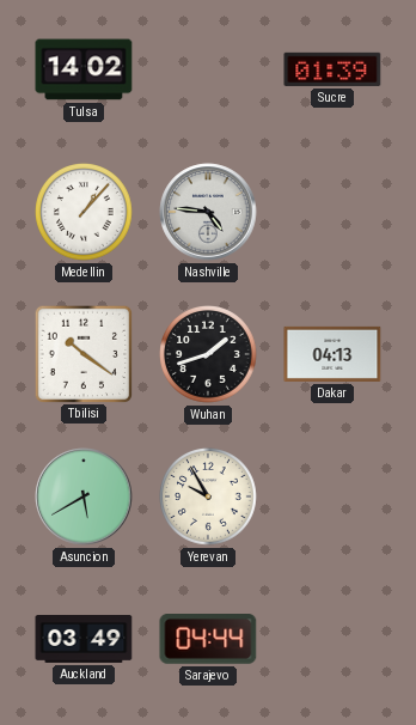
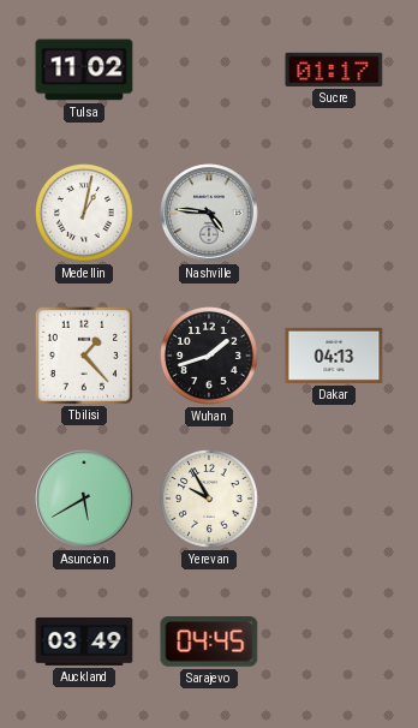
Tulsa: 14:02 -> 11:02 (84, 70)
Sucre: 01:39 -> 01:17 (334, 70)
Medellin: 1:07 -> 1:02 (85, 214)
Tbilisi: 10:21 -> 1:23 (83, 354)
Sarajevo: 04:44 -> 04:45 (209, 643)
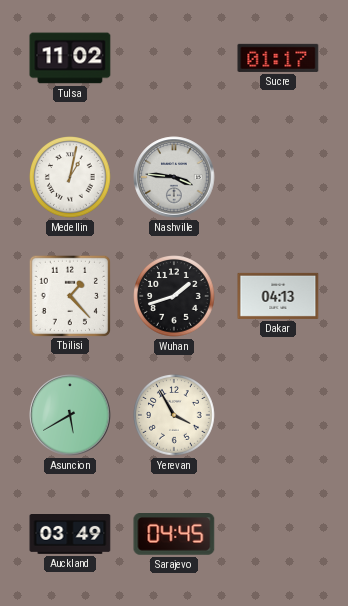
Nashville: 4:46 -> 3:46 (174, 177)
Yerevan: 9:55 -> 3:55 (175, 416)
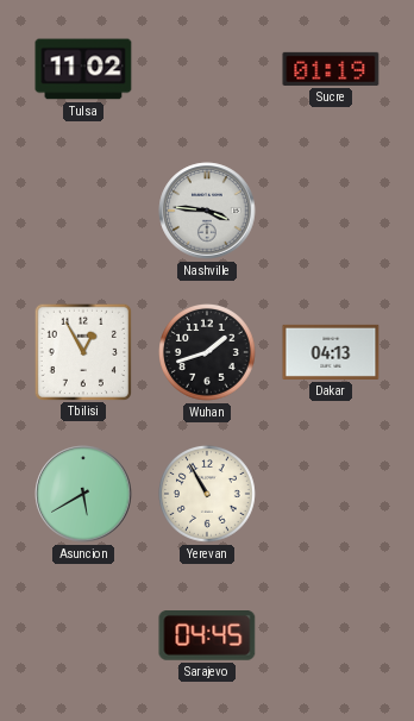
Sucre: 01:17 -> 01:19 (331, 69)
Medellin: 1:02 -> none (71, 178)
Tbilisi: 1:23 -> 12:55 (82, 351)
Yerevan: 3:55 -> 10:55 (208, 495)
Auckland: 03:49 -> none (70, 535)
